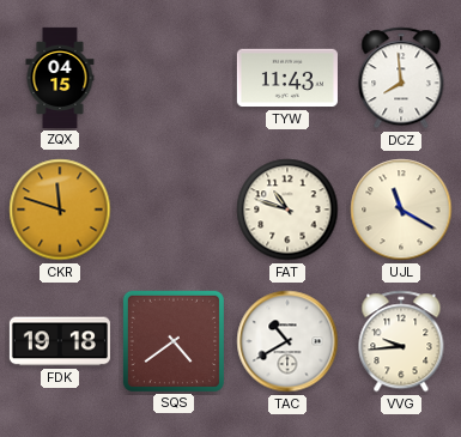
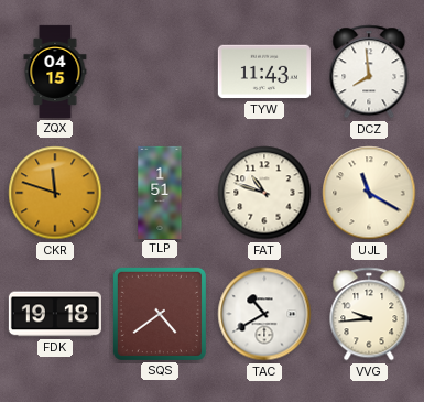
TLP: none -> 1:51 (160, 192)
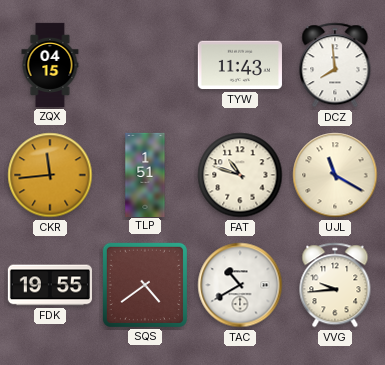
CKR: 11:48 -> 11:44 (50, 175)
FDK: 19:18 -> 19:55 (50, 285)
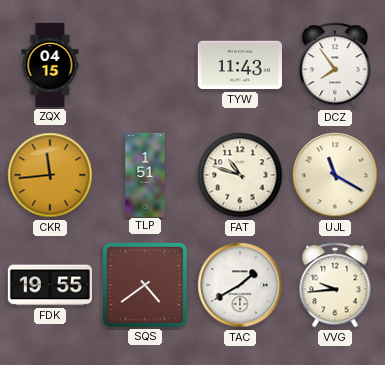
DCZ: 7:59 -> 7:54 (335, 65)
TAC: 10:40 -> 1:40 (240, 285)
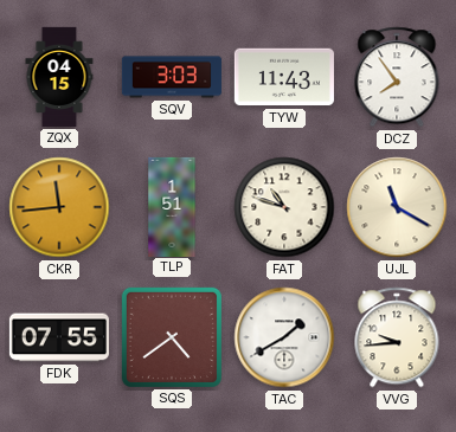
SQV: none -> 3:03 (172, 77)
FDK: 19:55 -> 07:55 (59, 337)
